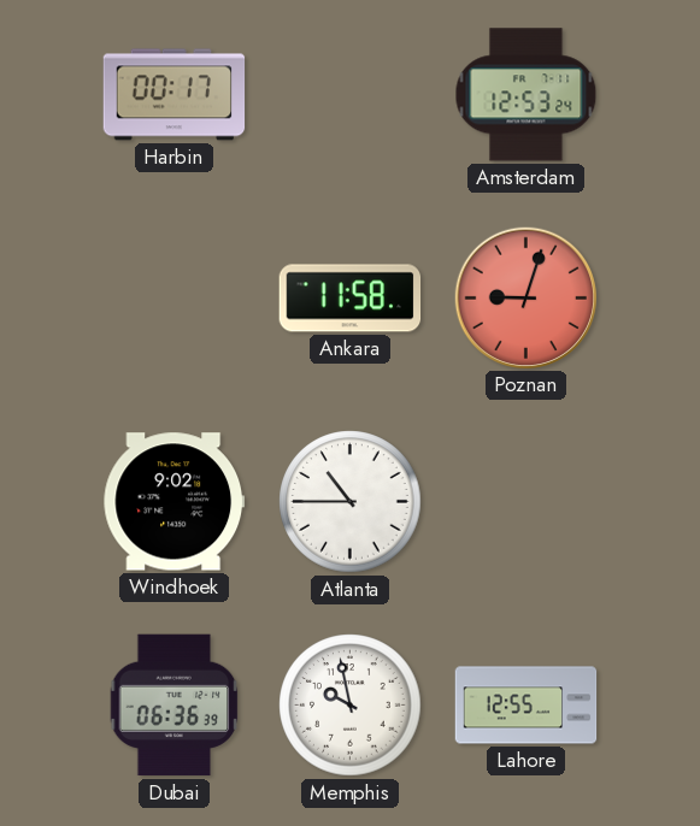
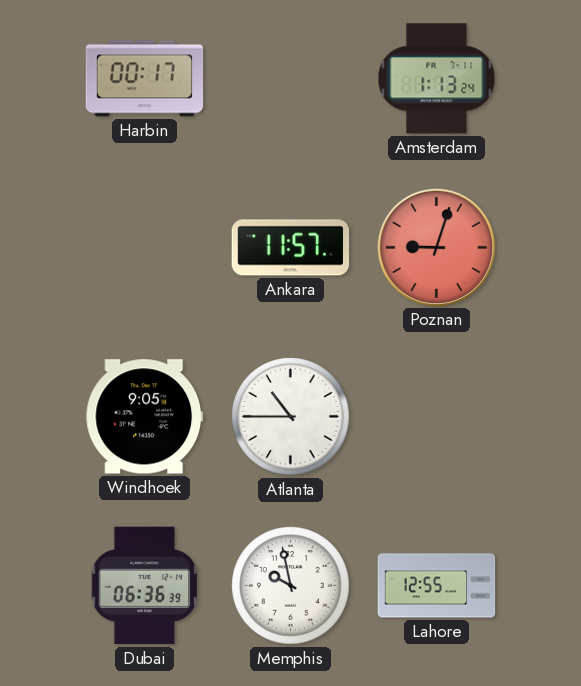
Amsterdam: 12:53 -> 1:13 (437, 79)
Ankara: 11:58 -> 11:57 (291, 248)
Windhoek: 9:02 -> 9:05 (145, 417)
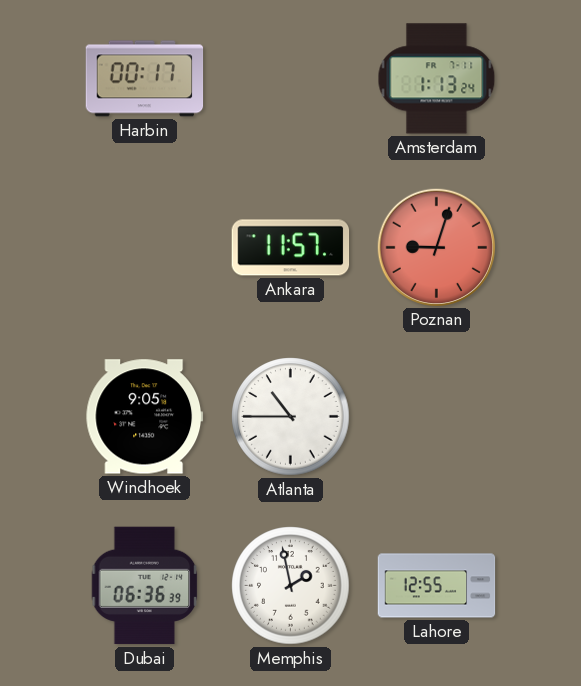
Memphis: 9:58 -> 1:58 (291, 586)
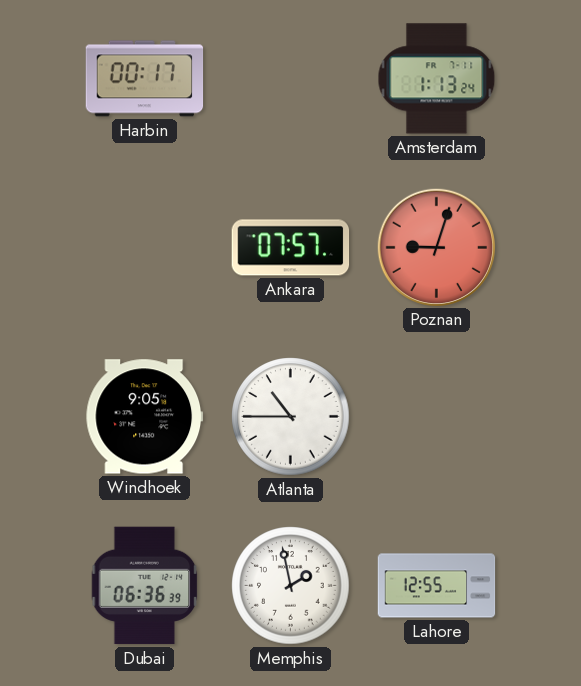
Ankara: 11:57 -> 07:57 (291, 248)
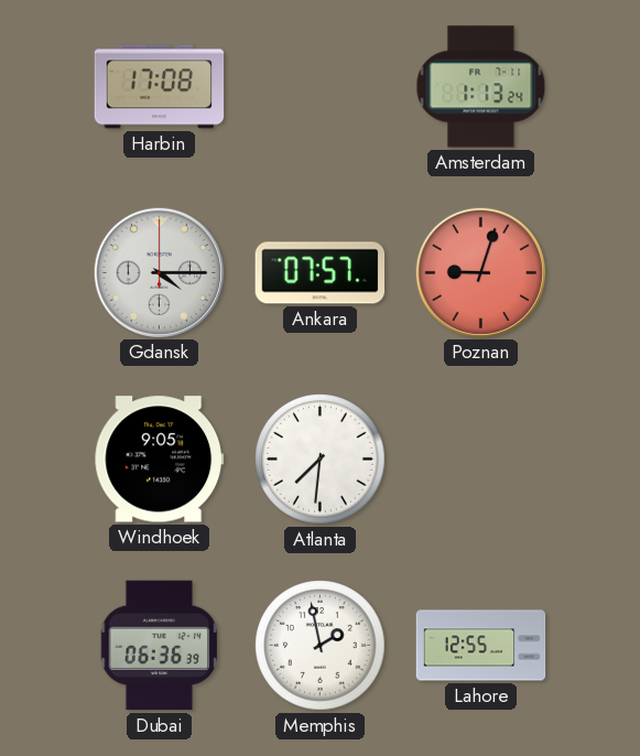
Harbin: 00:17 -> 17:08 (160, 87)
Gdansk: none -> 4:15 (159, 272)
Atlanta: 10:45 -> 7:31 (321, 460)
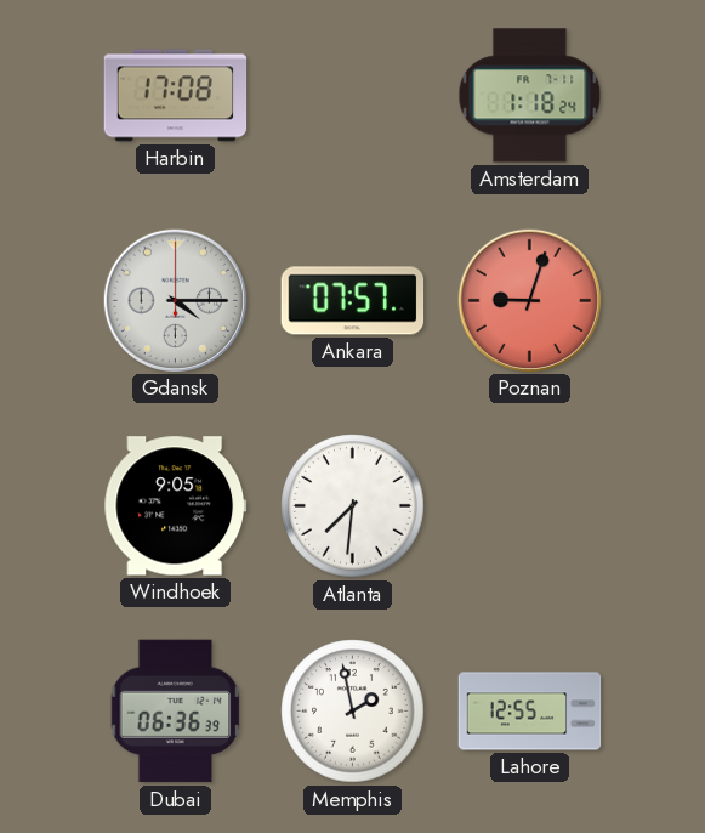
Amsterdam: 1:13 -> 1:18 (530, 96)
